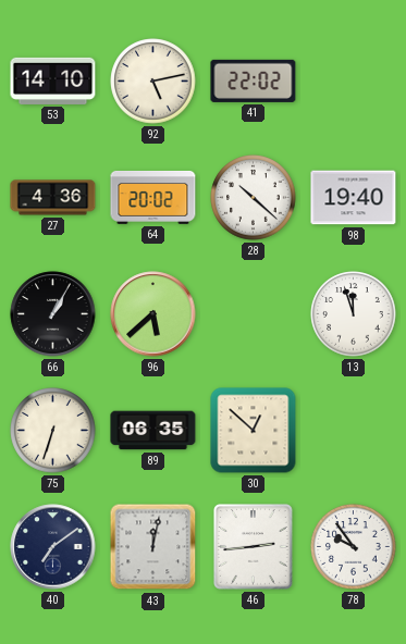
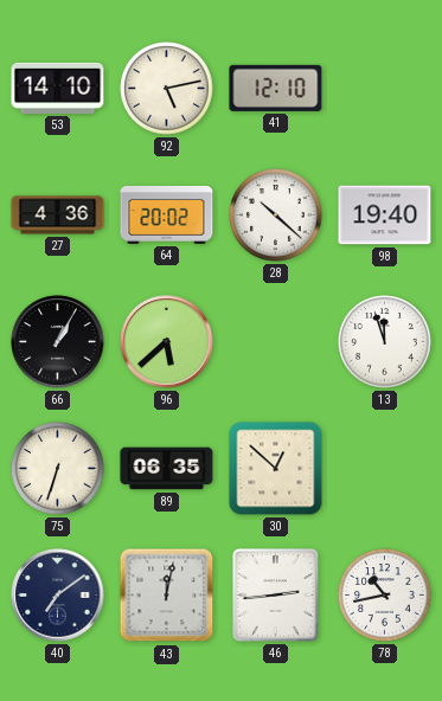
41: 22:02 -> 12:10 (276, 88)
78: 9:54 -> 10:43 (385, 596)
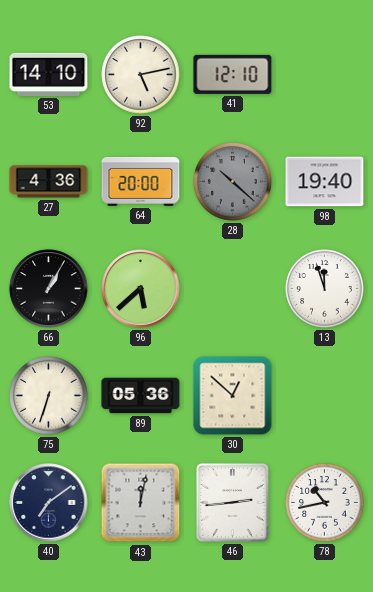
64: 20:02 -> 20:00 (141, 181)
28 dial: white -> grey (233, 182)
89: 06:35 -> 05:36 (141, 396)
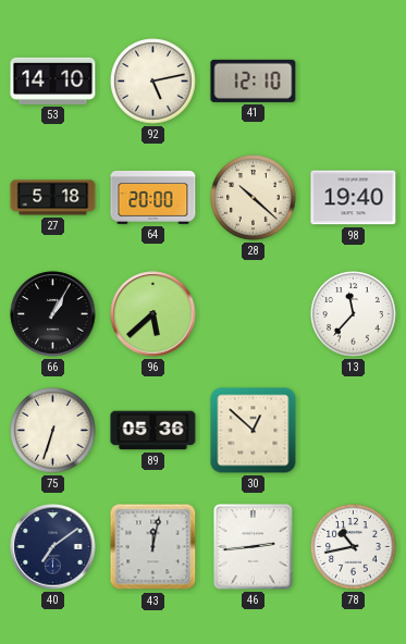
27: 4:36 -> 5:18 (53, 198)
28 dial: grey -> cream (254, 198)
13: 11:57 -> 11:37 (354, 314)
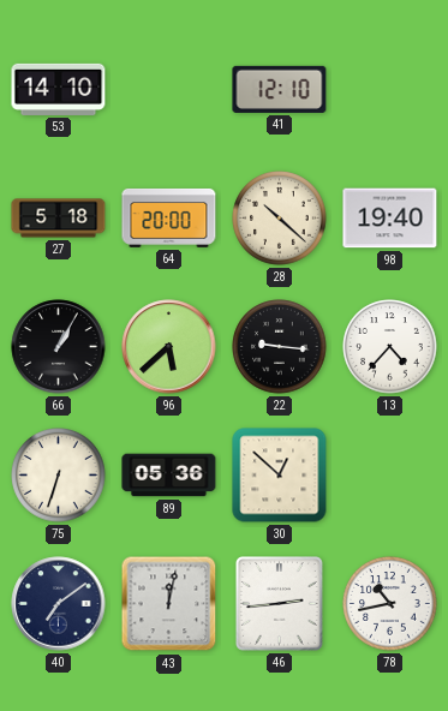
92: 5:13 -> none (153, 82)
22: none -> 9:16 (280, 347)
13: 11:37 -> 4:37 (390, 347)
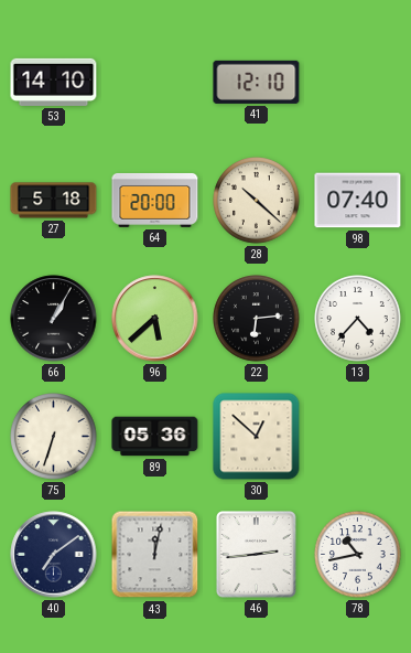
98: 19:40 -> 07:40 (358, 201)
22: 9:16 -> 6:14 (257, 319)
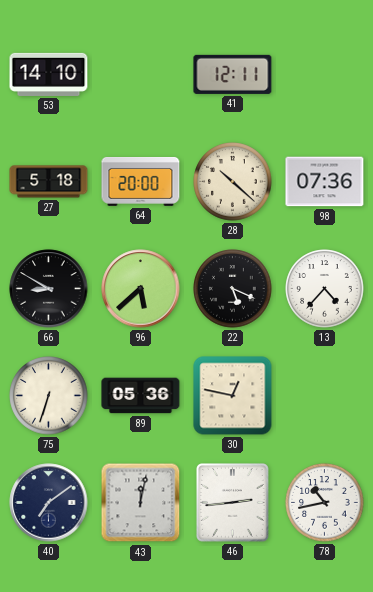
41: 12:10 -> 12:11 (233, 74)
98: 07:40 -> 07:36 (325, 182)
66: 1:05 -> 8:50 (49, 289)
22: 6:14 -> 5:19 (233, 289)
30: 12:52 -> 12:47 (233, 396)
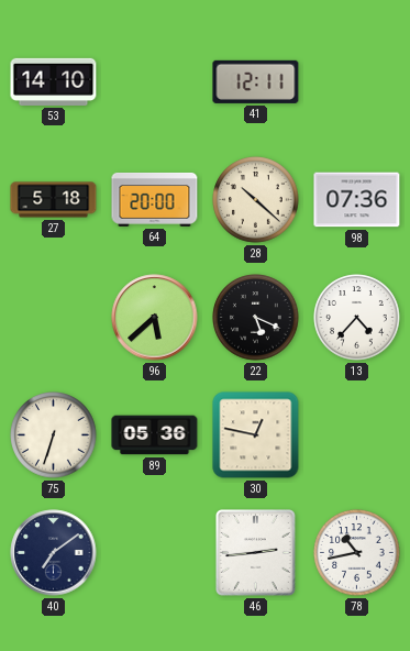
66: 8:50 -> none (49, 289)
43: 12:02 -> none (141, 503)
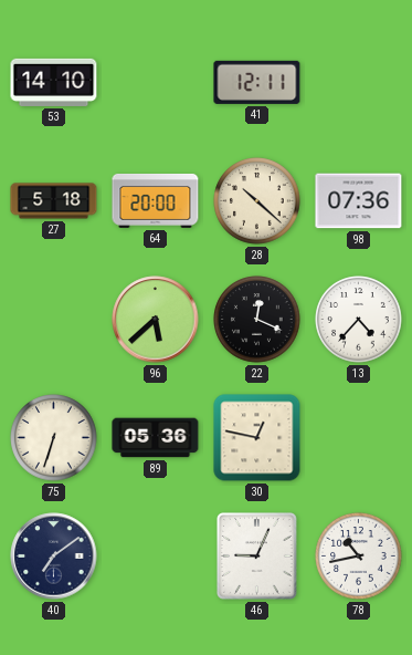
22: 5:19 -> 12:19 (257, 320)
46: 2:44 -> 9:04 (257, 557)
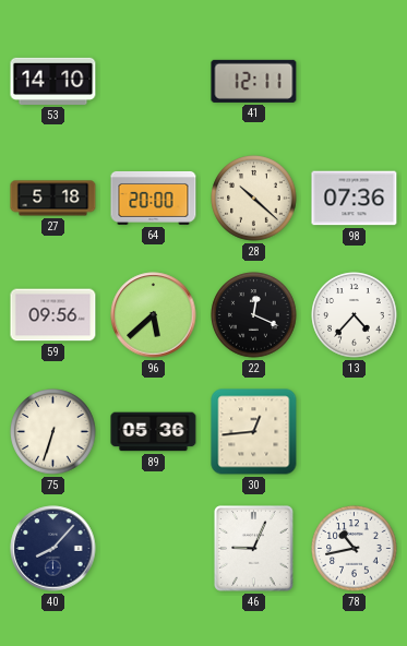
59: none -> 09:56 (53, 315)
30: 12:47 -> 12:44 (254, 432)
40: 7:09 -> 8:07 (53, 549)
